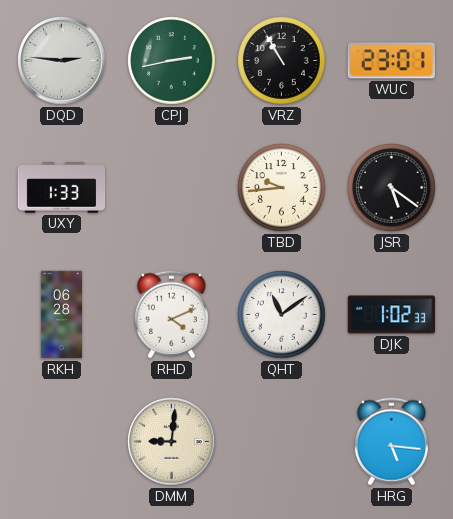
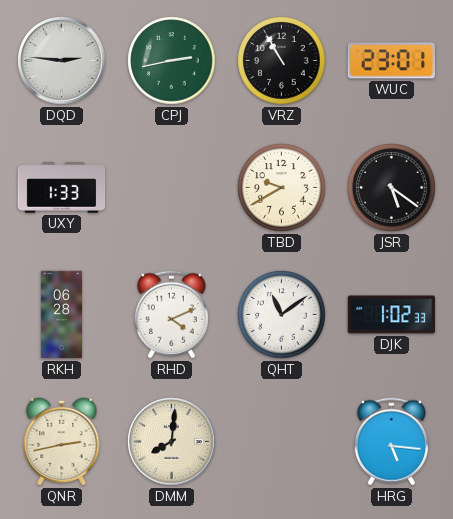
TBD: 9:44 -> 9:40 (282, 188)
QNR: none -> 2:43 (62, 441)
DMM: 9:01 -> 8:01 (172, 442)
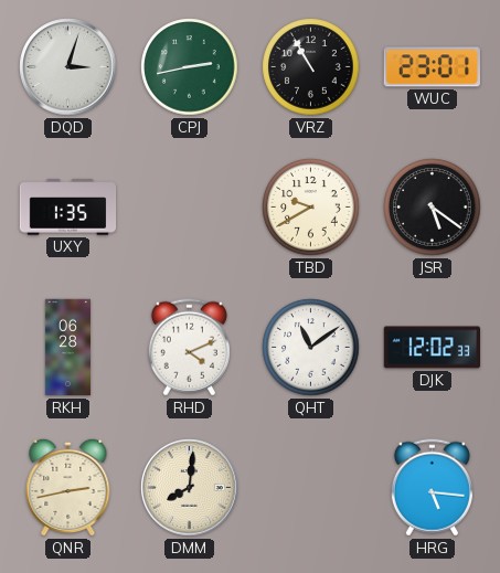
DQD: 2:46 -> 3:03 (68, 67)
UXY: 1:33 -> 1:35 (68, 208)
DJK: 1:02 -> 12:02 (433, 348)
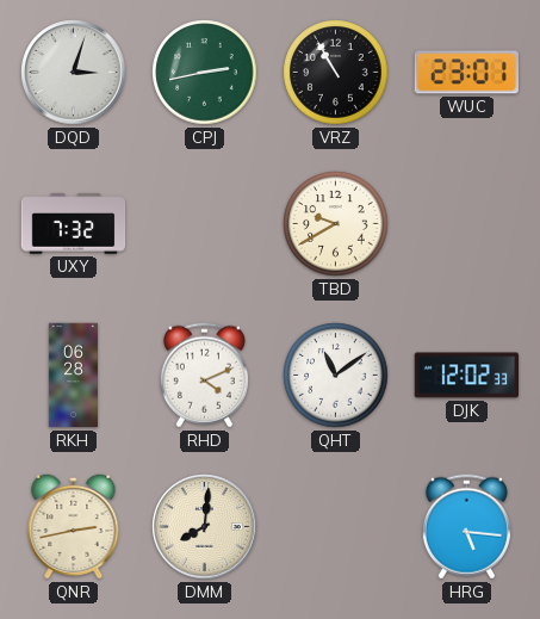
UXY: 1:35 -> 7:32 (74, 224)
JSR: 5:21 -> none (433, 208)
